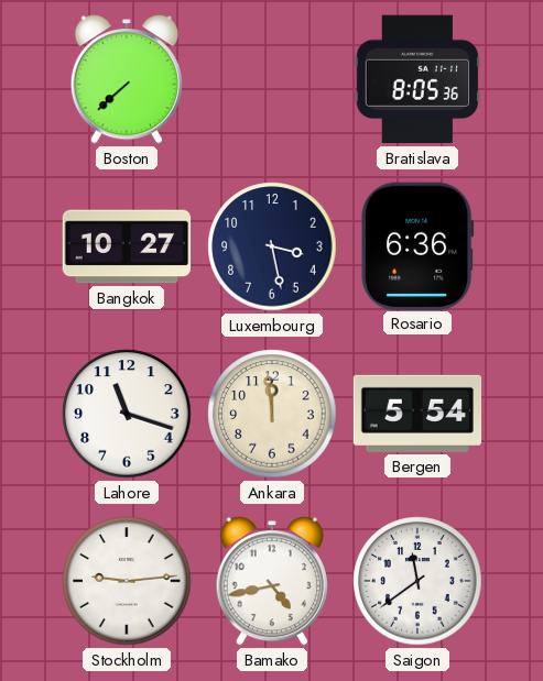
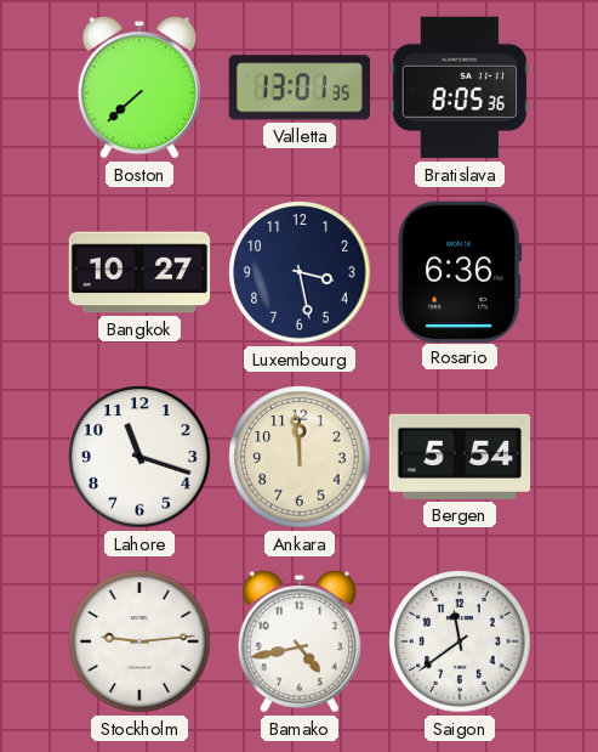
Valletta: none -> 13:01 (300, 87)
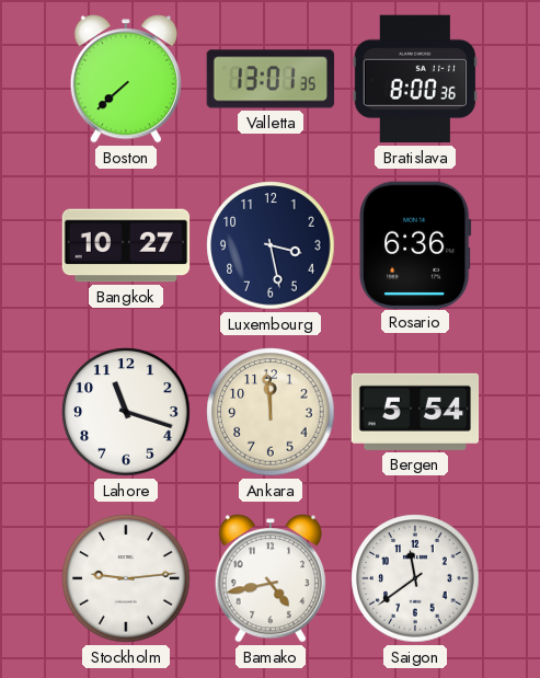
Bratislava: 8:05 -> 8:00 (415, 79)
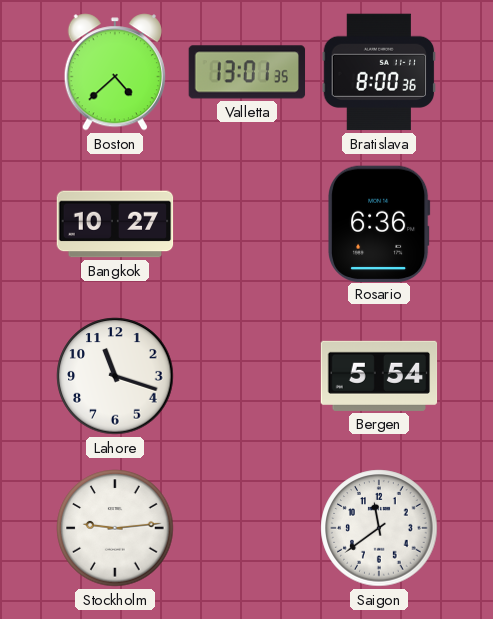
Boston: 7:38 -> 4:38 (115, 72)
Luxembourg: 3:28 -> none (271, 245)
Ankara: 11:59 -> none (271, 412)
Bamako: 4:43 -> none (271, 578)
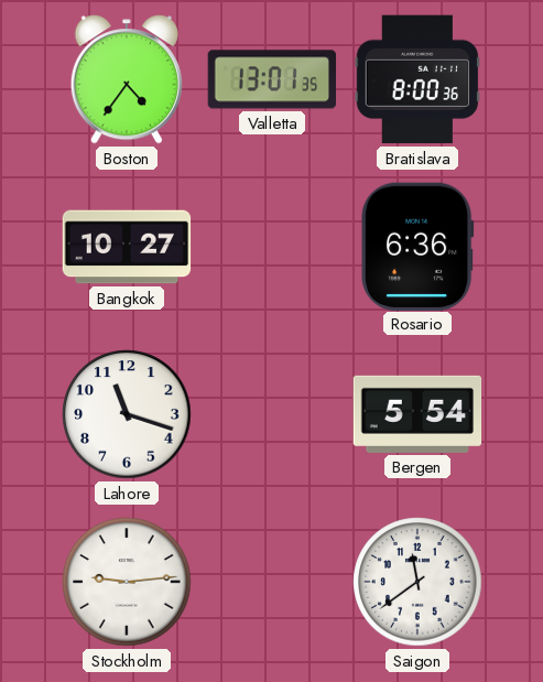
Boston: 4:38 -> 4:36 (127, 79)
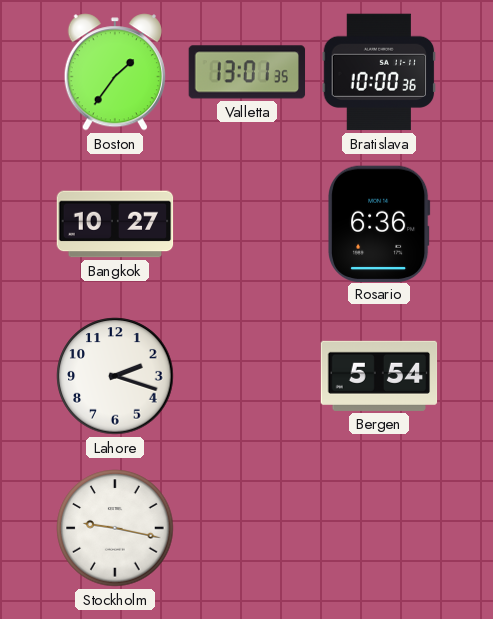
Boston: 4:36 -> 1:36 (115, 72)
Bratislava: 8:00 -> 10:00 (379, 72)
Lahore: 11:18 -> 2:18 (115, 376)
Stockholm: 9:14 -> 9:17 (115, 528)
Saigon: 11:39 -> none (417, 582)
